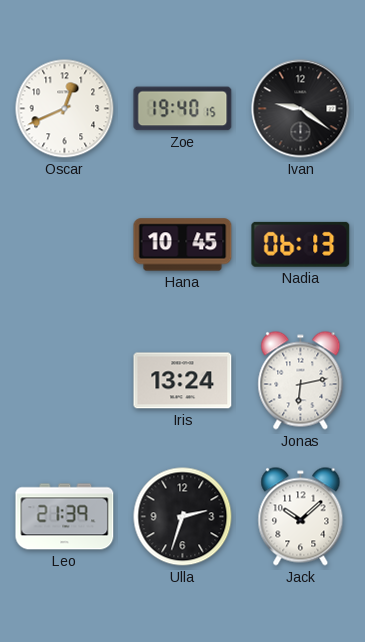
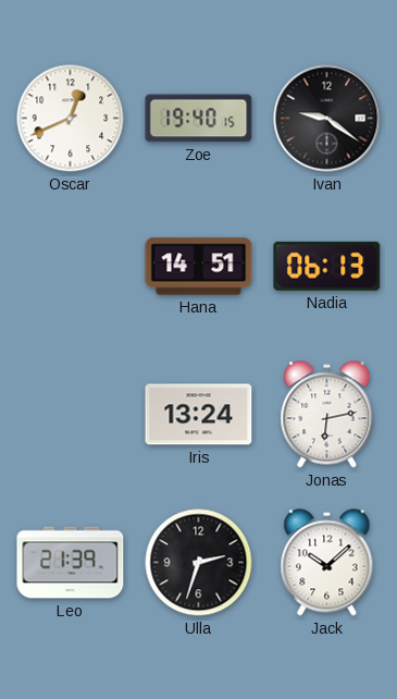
Hana: 10:45 -> 14:51 (199, 267)
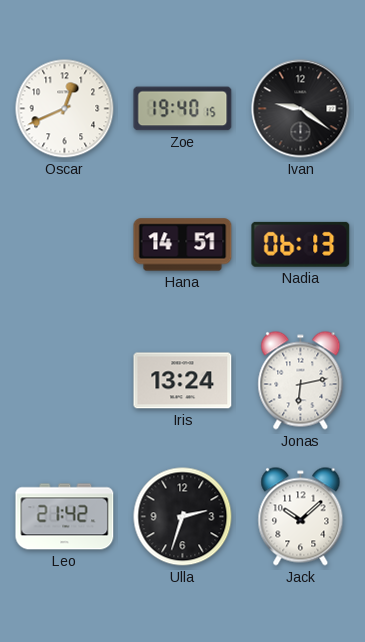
Leo: 21:39 -> 21:42 (65, 517)
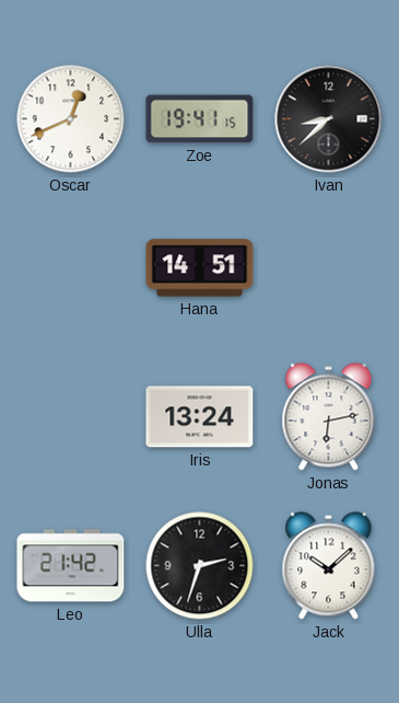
Zoe: 19:40 -> 19:41 (200, 119)
Ivan: 9:21 -> 8:38 (329, 119)
Nadia: 06:13 -> none (301, 244)
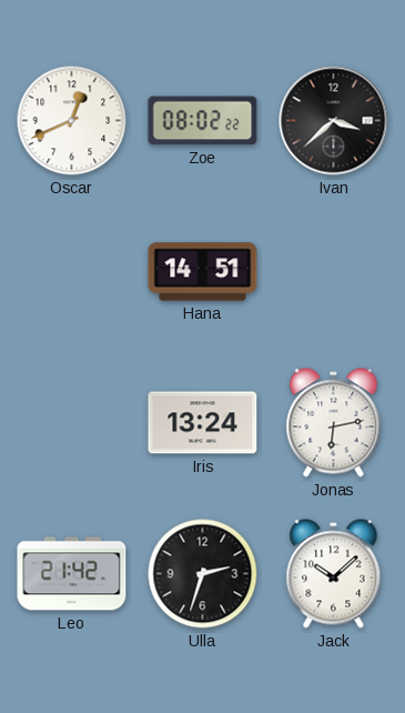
Zoe: 19:41 -> 08:02 (203, 121)
Ivan: 8:38 -> 3:38 (334, 121)
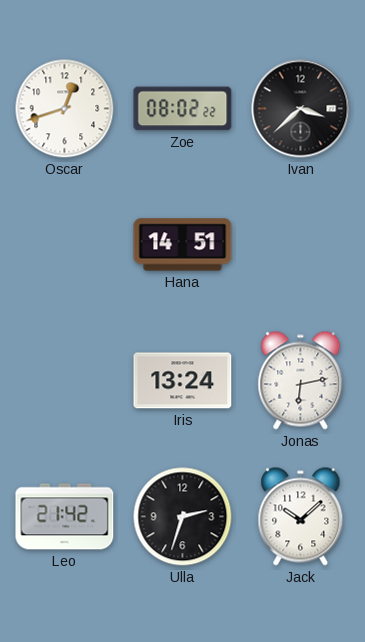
Oscar: 12:41 -> 12:42 (65, 109)
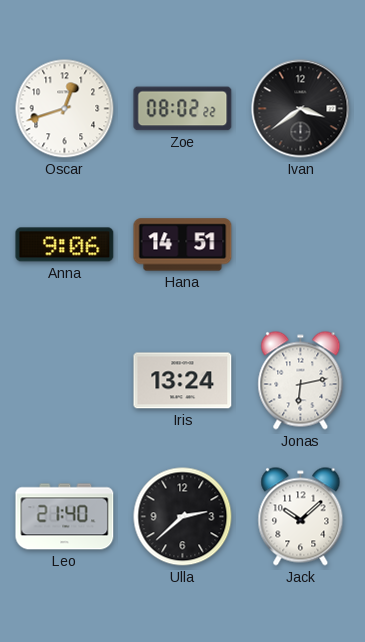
Ivan: 3:38 -> 3:39 (301, 109)
Anna: none -> 9:06 (65, 245)
Leo: 21:42 -> 21:40 (65, 517)
Ulla: 2:33 -> 2:38 (183, 517)
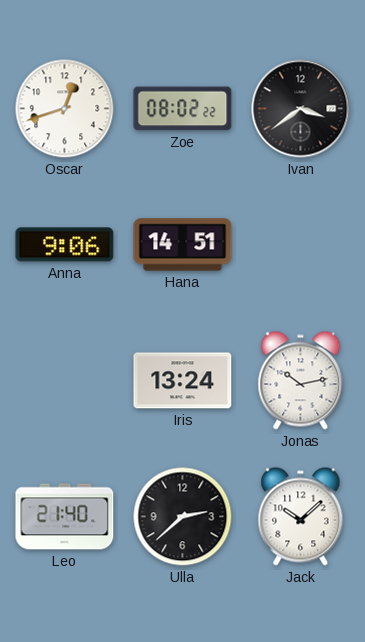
Jonas: 6:13 -> 10:13 (301, 381)
